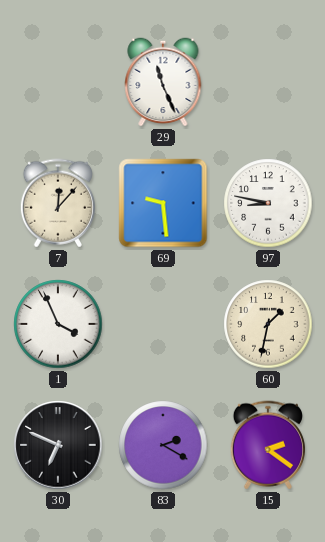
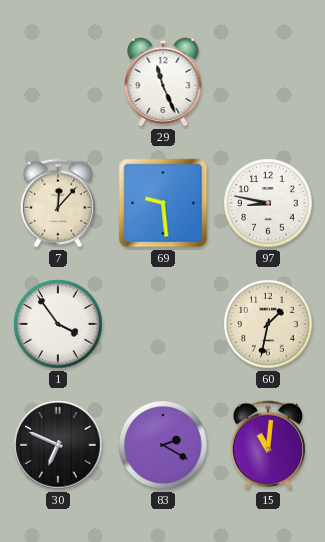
1: 3:56 -> 3:54 (58, 324)
15: 2:21 -> 11:01 (268, 445)
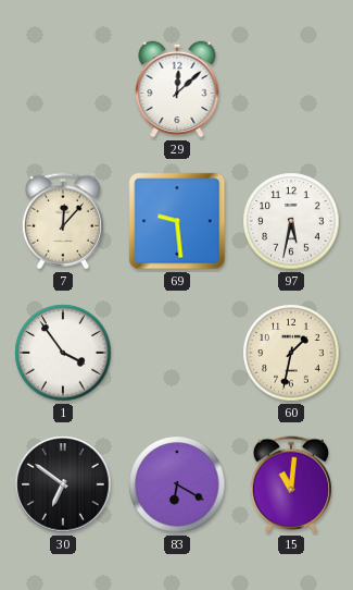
29: 11:26 -> 12:08 (177, 89)
97: 8:47 -> 5:32 (291, 221)
30: 6:49 -> 6:51 (63, 484)
83: 2:20 -> 6:20 (177, 484)
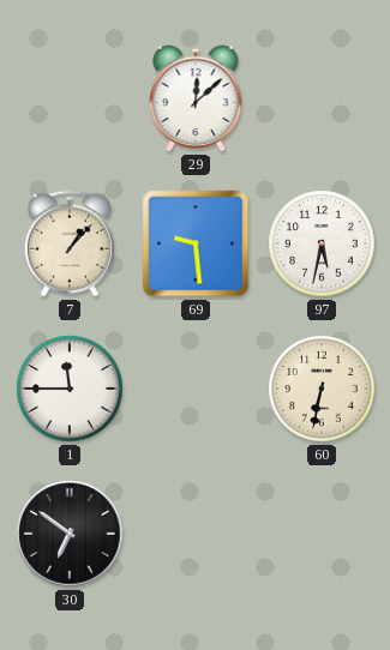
7: 12:07 -> 1:07 (70, 243)
1: 3:54 -> 11:45 (70, 389)
60: 1:32 -> 6:32 (322, 389)
83: 6:20 -> none (177, 484)
15: 11:01 -> none (291, 484)
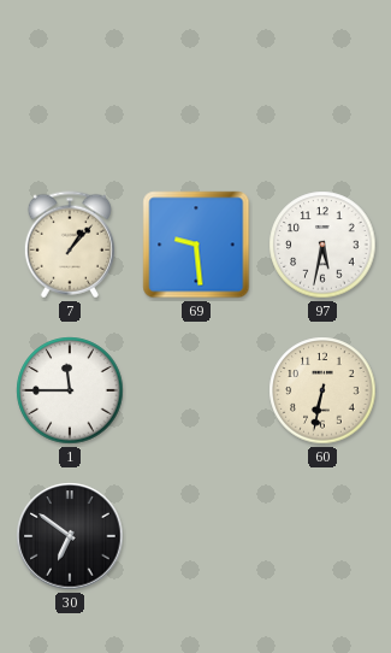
29: 12:08 -> none (196, 98)
